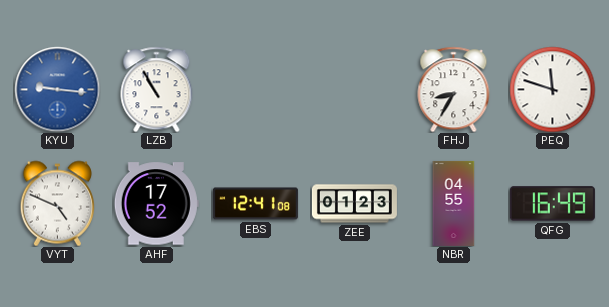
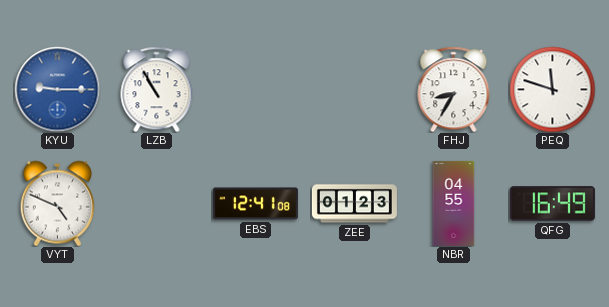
KYU: 9:16 -> 9:15 (57, 89)
AHF: 17:52 -> none (156, 204)
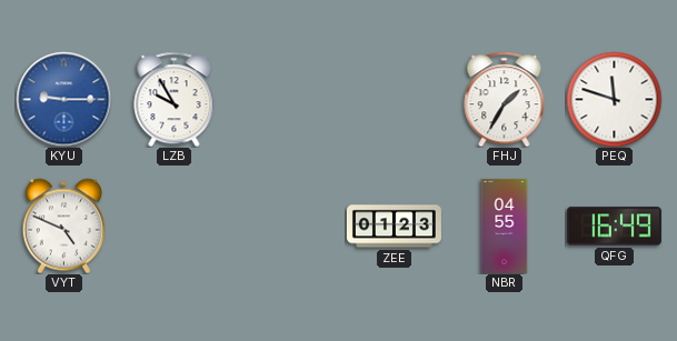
LZB: 10:55 -> 9:55 (175, 99)
FHJ: 8:35 -> 1:35 (505, 99)
EBS: 12:41 -> none (255, 204)
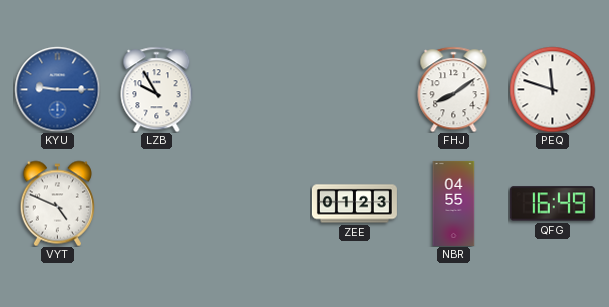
FHJ: 1:35 -> 8:09 (454, 89)
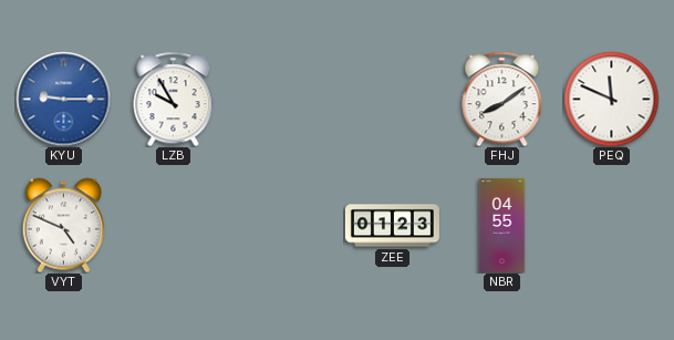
PEQ: 11:48 -> 11:49 (611, 99)
QFG: 16:49 -> none (552, 204)
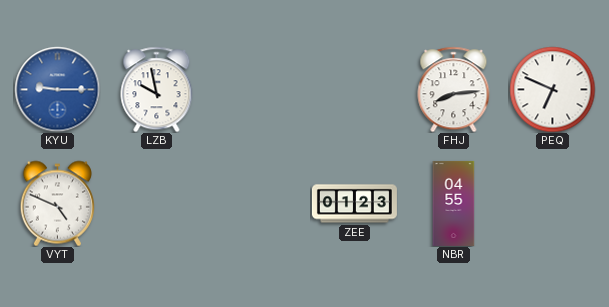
LZB: 9:55 -> 9:58 (157, 89)
FHJ: 8:09 -> 8:14 (454, 89)
PEQ: 11:49 -> 6:49 (552, 89)
